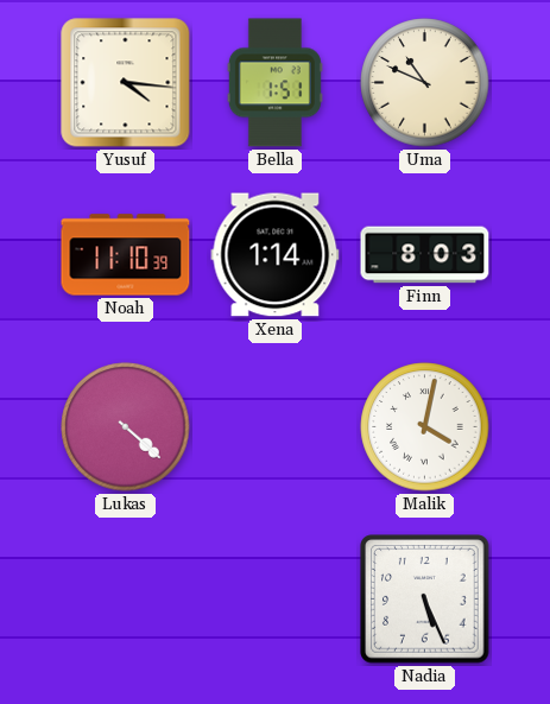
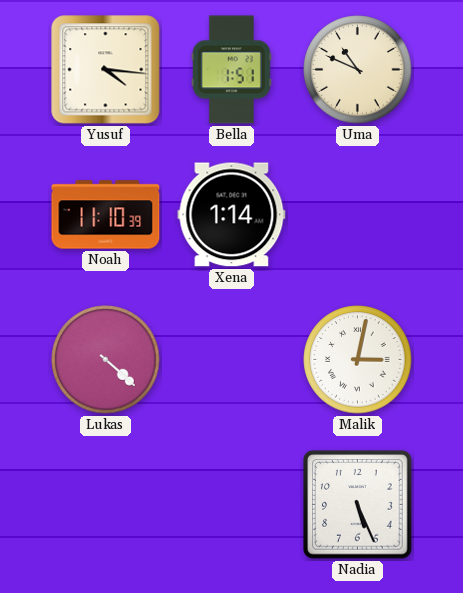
Finn: 8:03 -> none (425, 255)
Malik: 4:02 -> 3:02 (358, 360)
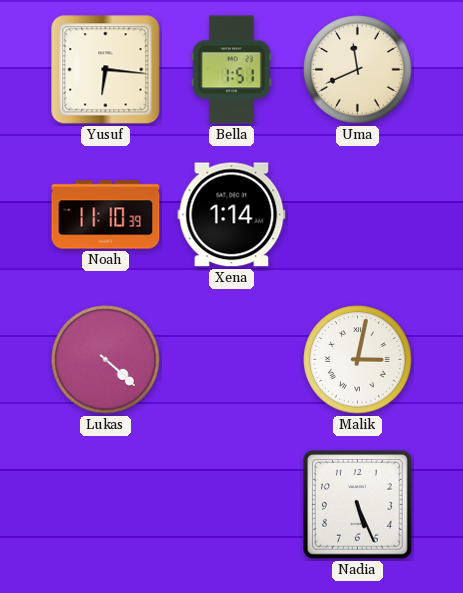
Yusuf: 4:16 -> 6:16 (106, 70)
Uma: 10:49 -> 11:41 (358, 70)
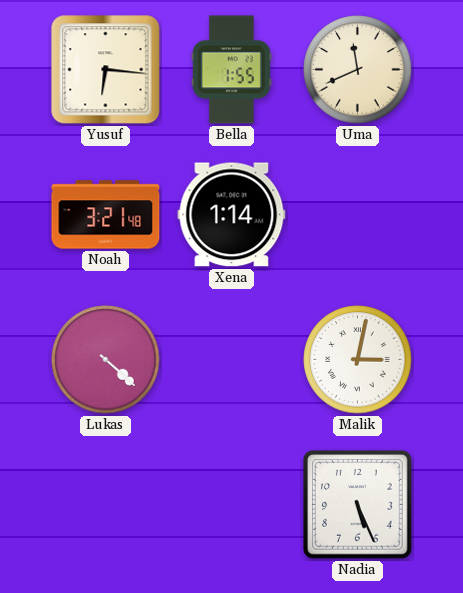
Bella: 1:51 -> 1:55 (231, 70)
Noah: 11:10 -> 3:21 (106, 215)
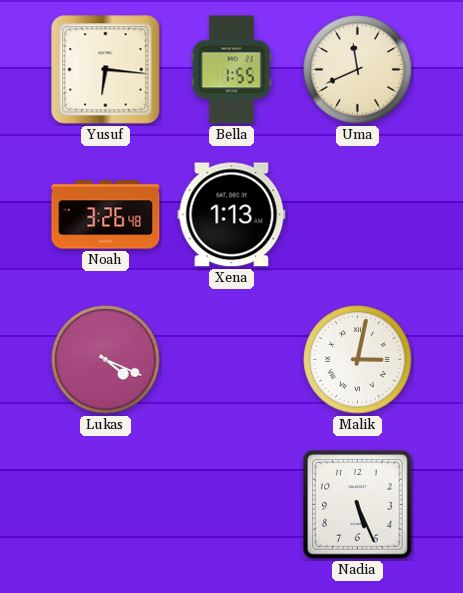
Noah: 3:21 -> 3:26 (106, 215)
Xena: 1:14 -> 1:13 (232, 215)
Lukas: 4:22 -> 4:19 (106, 360)
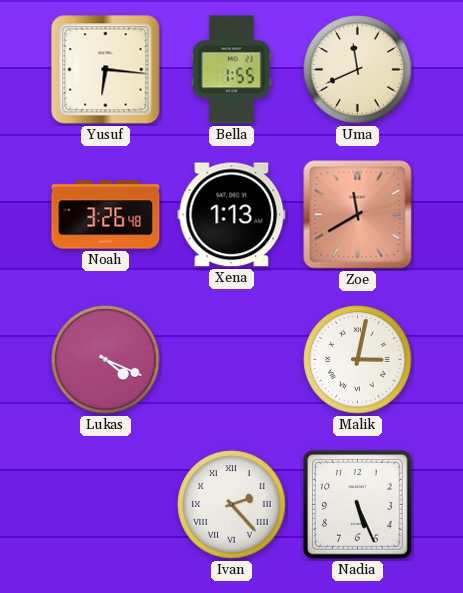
Zoe: none -> 11:40 (358, 215)
Ivan: none -> 2:23 (232, 505)
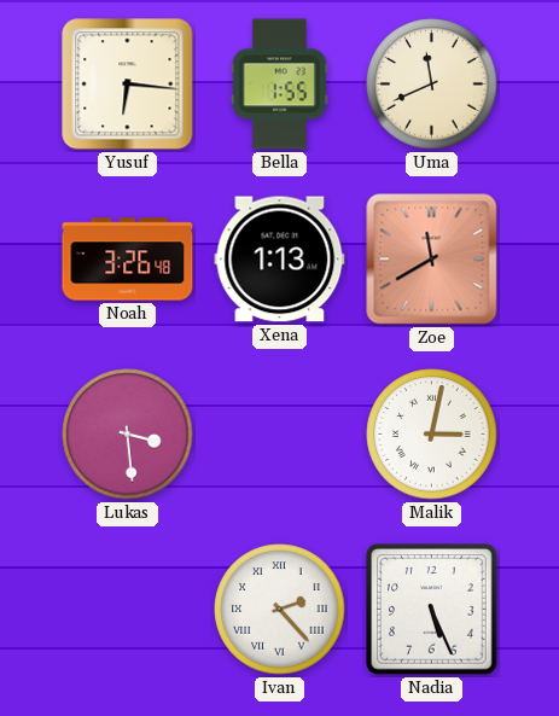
Lukas: 4:19 -> 3:29 (128, 435)
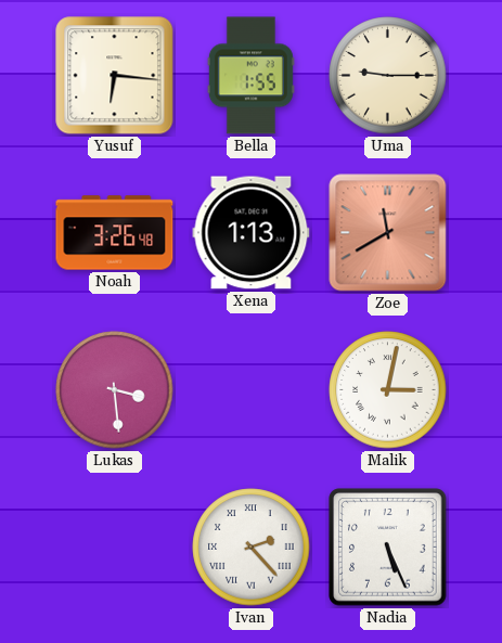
Uma: 11:41 -> 9:15 (388, 76)
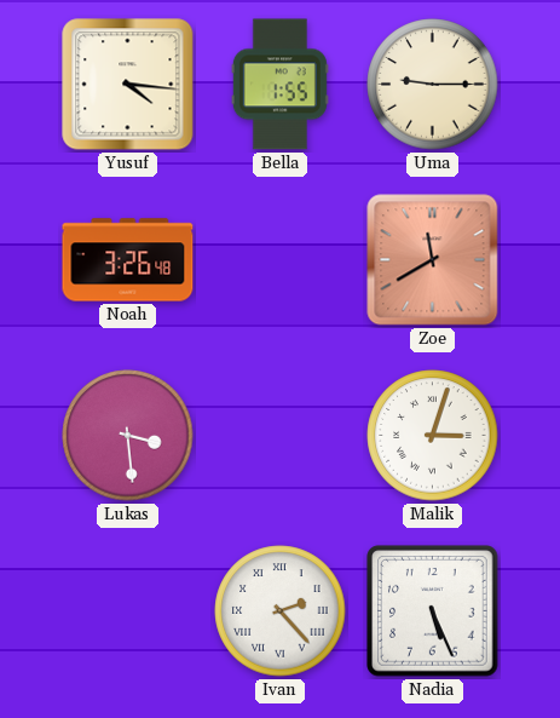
Yusuf: 6:16 -> 4:16 (128, 85)
Xena: 1:13 -> none (252, 233)
Malik: 3:02 -> 3:03 (433, 436)
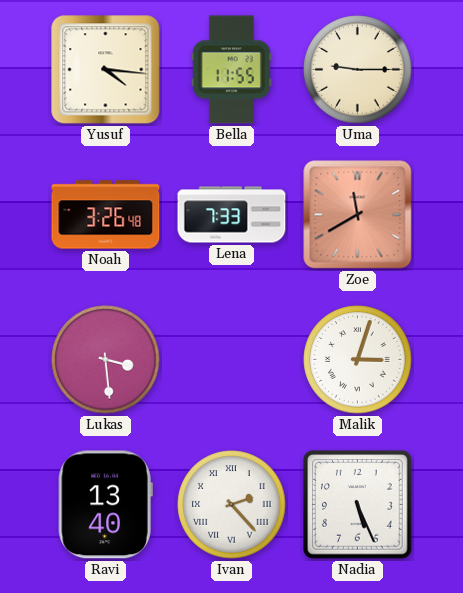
Bella: 1:55 -> 11:55 (231, 70)
Lena: none -> 7:33 (232, 215)
Ravi: none -> 13:40 (105, 505)
